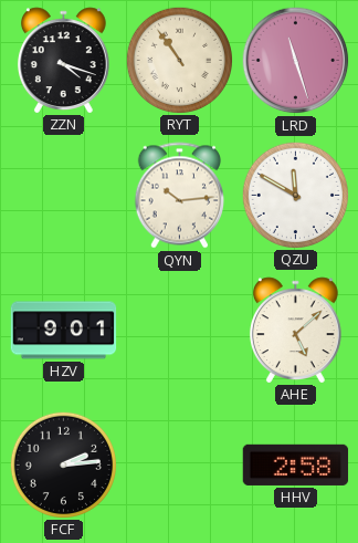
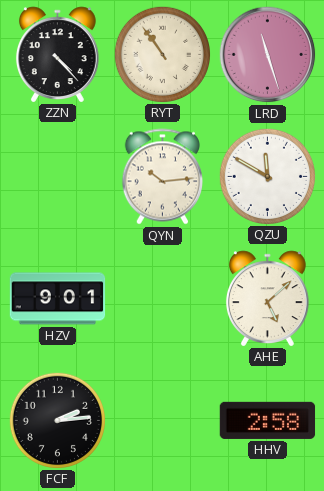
ZZN: 4:18 -> 4:23 (57, 54)
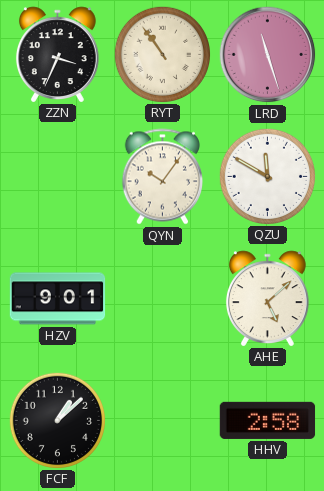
ZZN: 4:23 -> 3:34 (57, 54)
QYN: 10:14 -> 10:06 (162, 177)
FCF: 2:14 -> 1:08 (57, 420)
